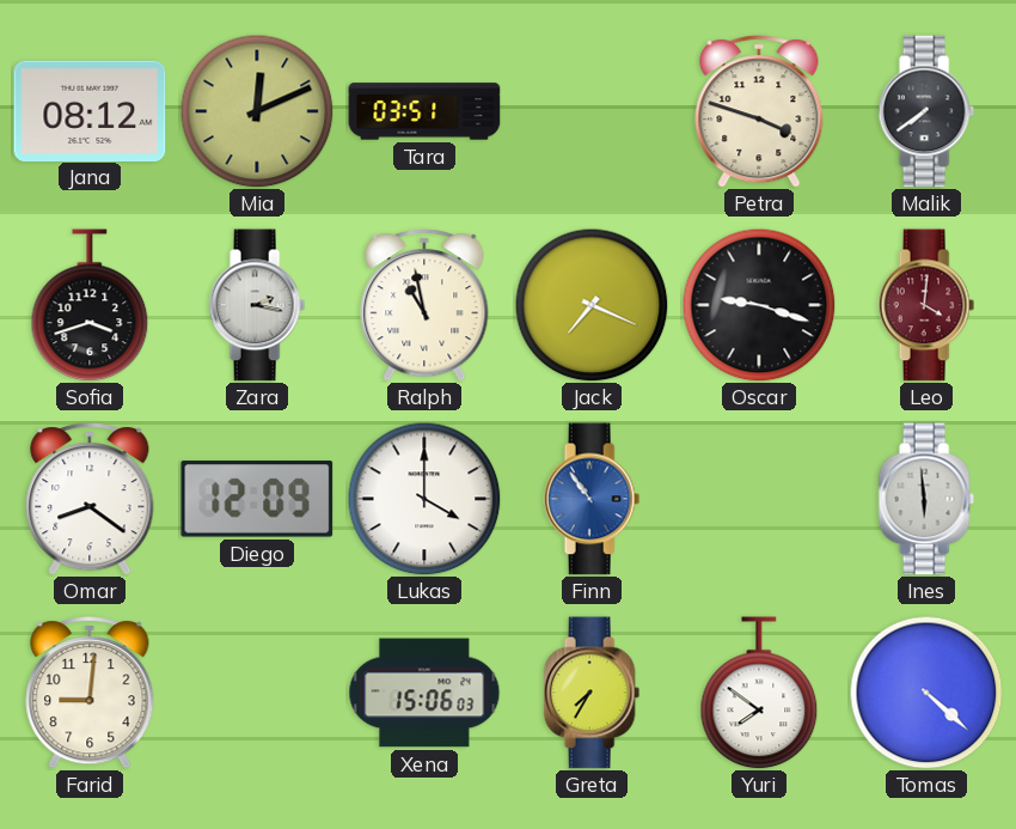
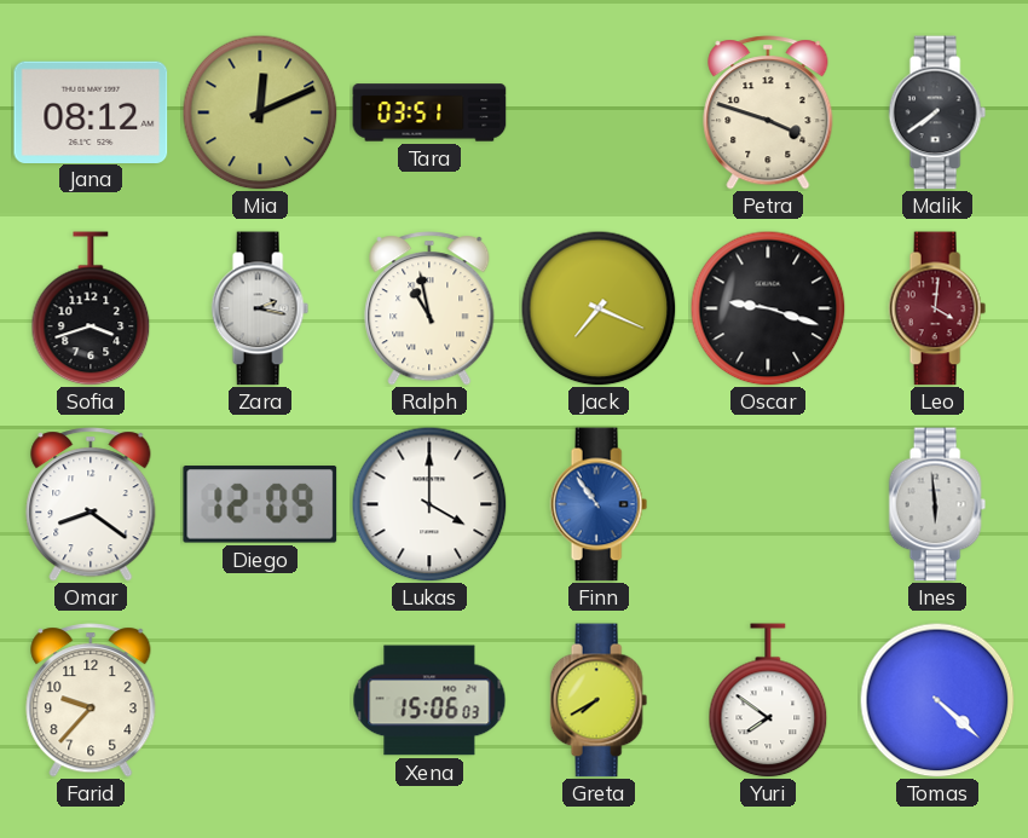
Farid: 9:01 -> 9:37 (91, 700)
Greta: 7:35 -> 7:40 (599, 700)
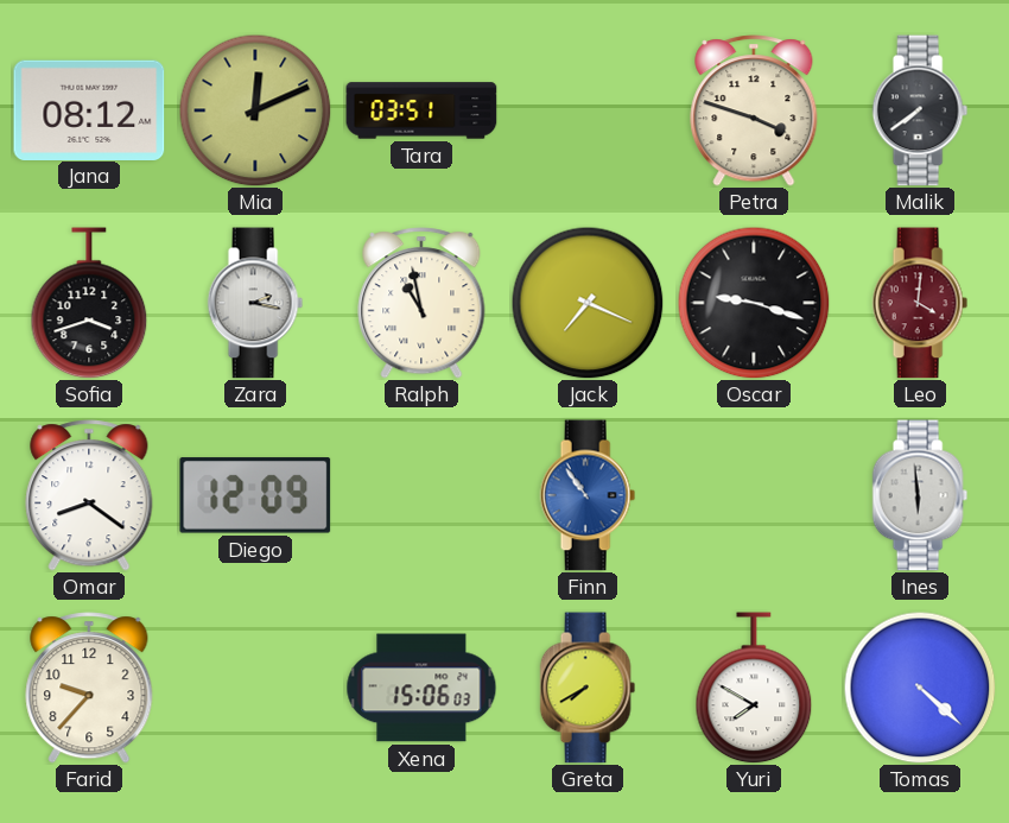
Lukas: 4:00 -> none (429, 504)
Yuri: 7:51 -> 7:50 (754, 688)
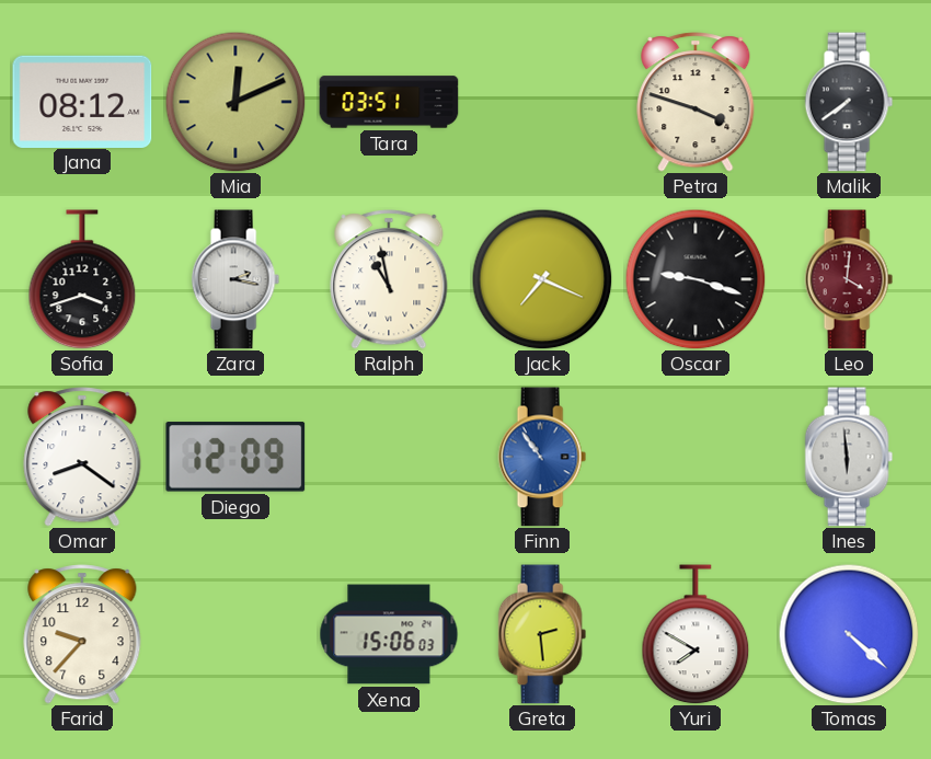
Greta: 7:40 -> 2:29 (542, 634)
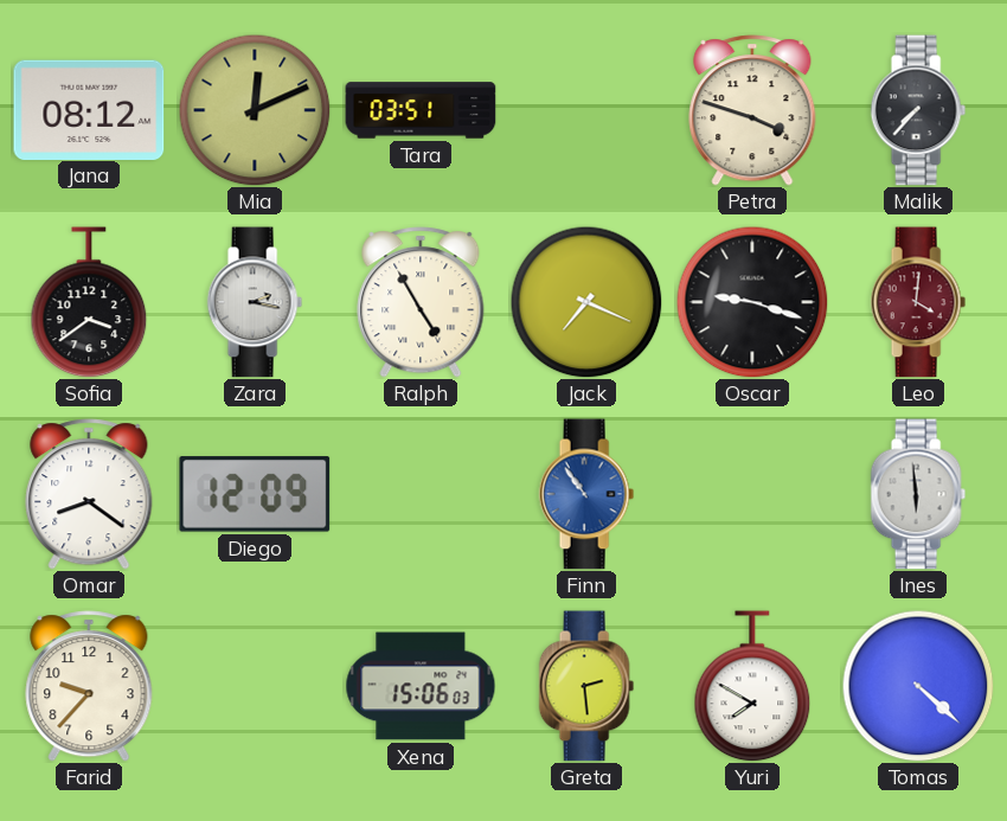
Malik: 7:39 -> 7:37 (918, 110)
Sofia: 3:42 -> 3:39 (89, 302)
Ralph: 10:58 -> 4:55 (421, 302)
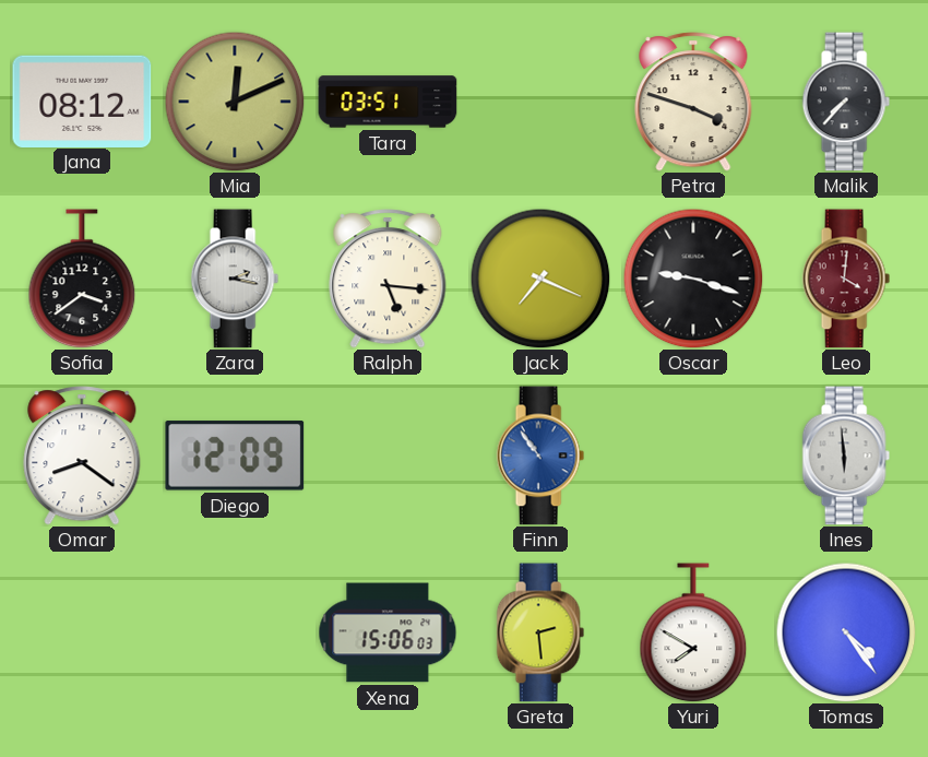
Ralph: 4:55 -> 5:16 (388, 279)
Farid: 9:37 -> none (89, 686)
Tomas: 4:22 -> 4:24 (846, 632)
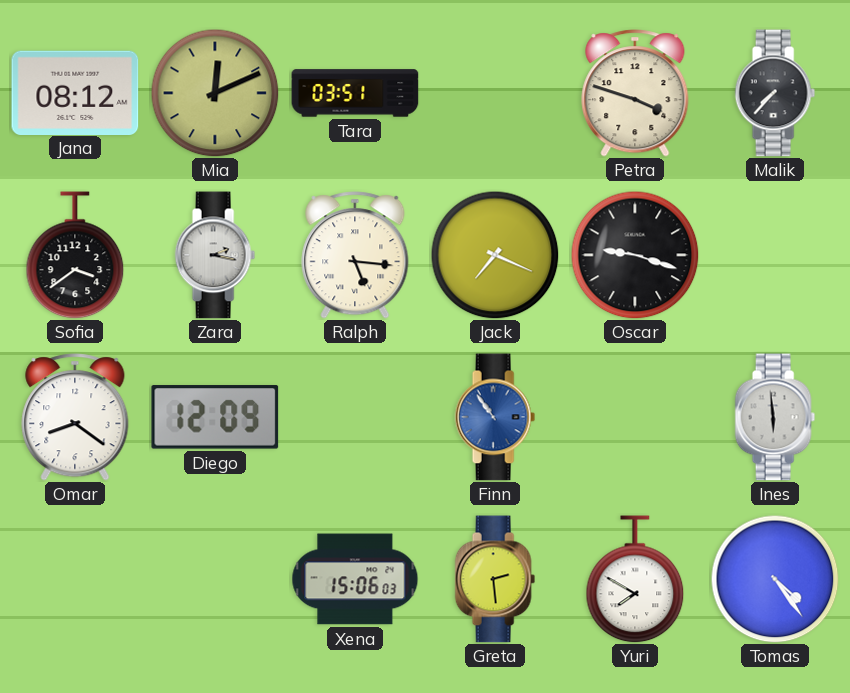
Leo: 4:01 -> none (846, 279)
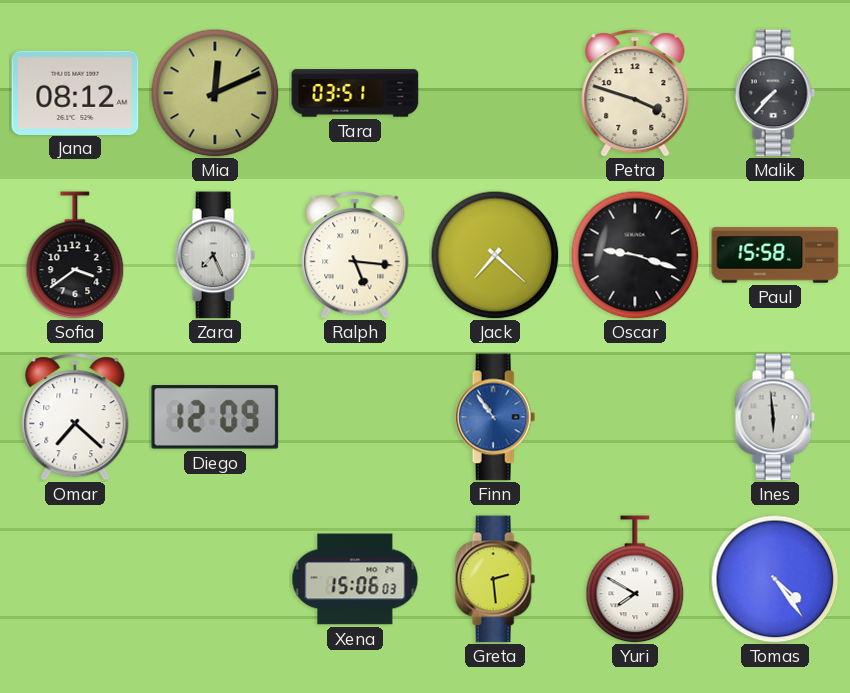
Zara: 2:17 -> 7:26 (215, 255)
Jack: 7:19 -> 7:22 (495, 255)
Paul: none -> 15:58 (775, 255)
Omar: 8:21 -> 7:22 (75, 417)
